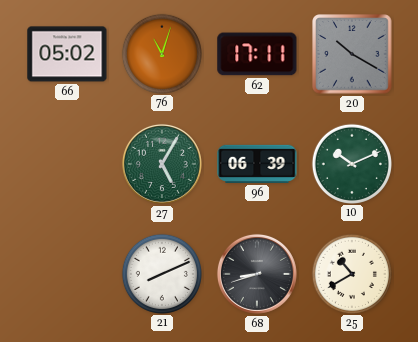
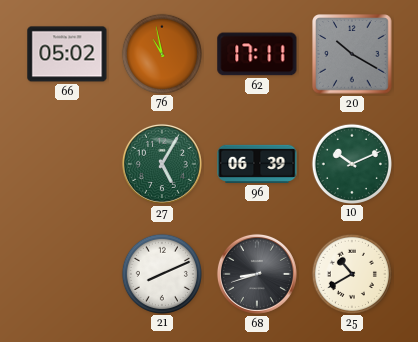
76: 11:03 -> 10:58 (161, 53)
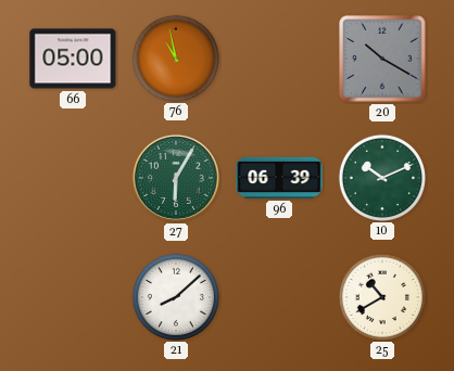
66: 05:02 -> 05:00 (73, 59)
62: 17:11 -> none (257, 54)
27: 5:05 -> 6:05 (176, 178)
21: 8:11 -> 8:08 (175, 296)
68: 8:42 -> none (257, 274)
